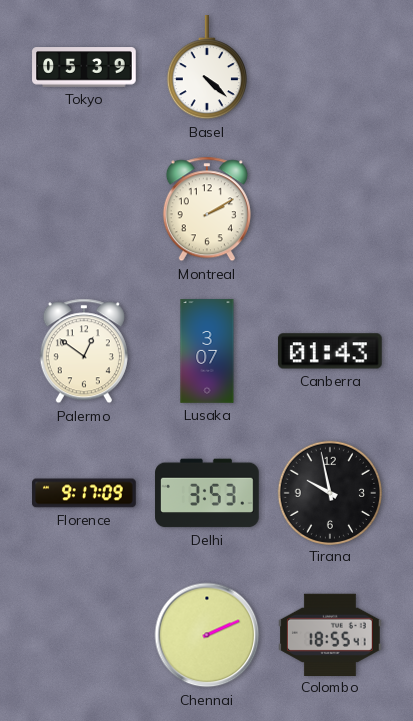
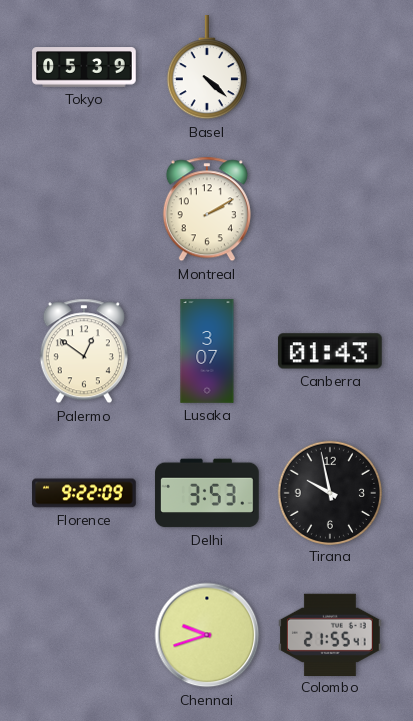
Florence: 9:17 -> 9:22 (84, 493)
Chennai: 2:11 -> 9:42 (207, 635)
Colombo: 18:55 -> 21:55 (331, 634)
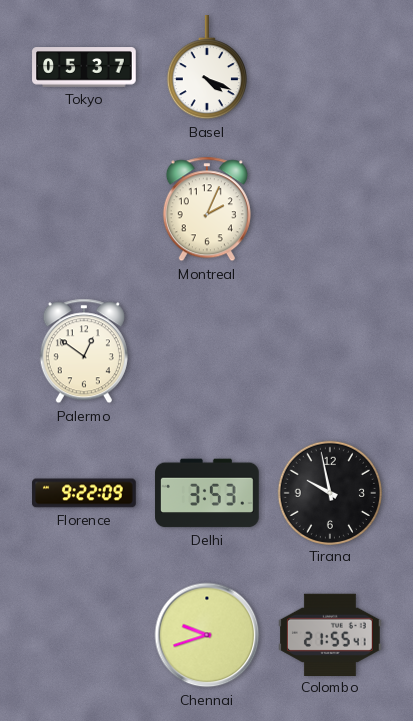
Tokyo: 05:39 -> 05:37 (84, 67)
Basel: 4:22 -> 4:19 (207, 68)
Montreal: 2:10 -> 2:04 (207, 209)
Lusaka: 3:07 -> none (207, 351)
Canberra: 01:43 -> none (330, 351)
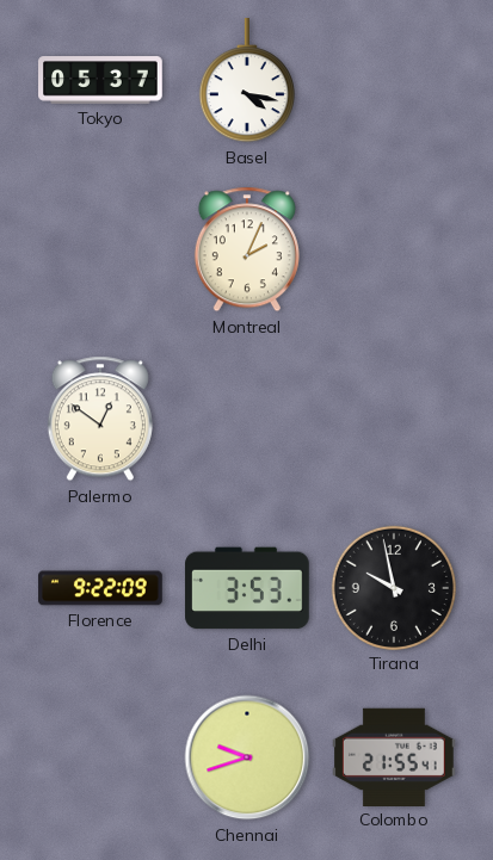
Basel: 4:19 -> 4:17 (247, 81)
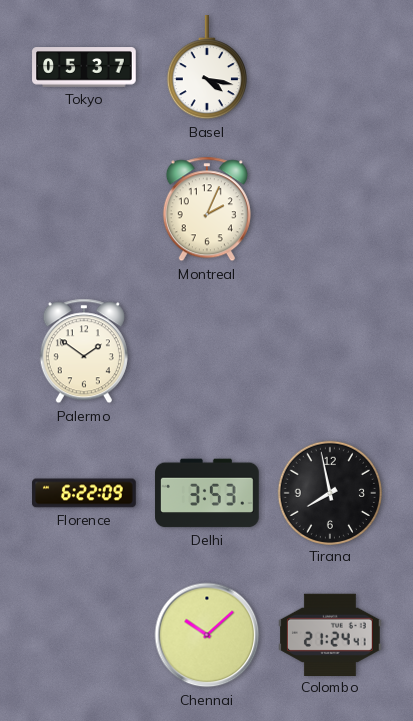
Palermo: 12:51 -> 1:51 (84, 351)
Florence: 9:22 -> 6:22 (84, 493)
Tirana: 9:58 -> 7:58 (329, 492)
Chennai: 9:42 -> 10:08 (207, 635)
Colombo: 21:55 -> 21:24 (331, 634)
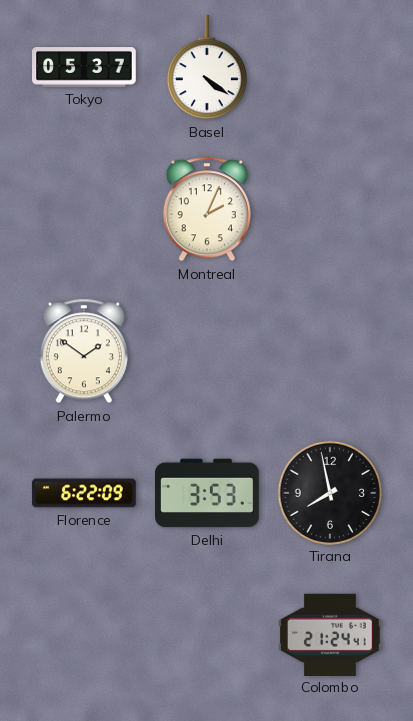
Basel: 4:17 -> 4:21 (207, 68)
Chennai: 10:08 -> none (207, 635)
